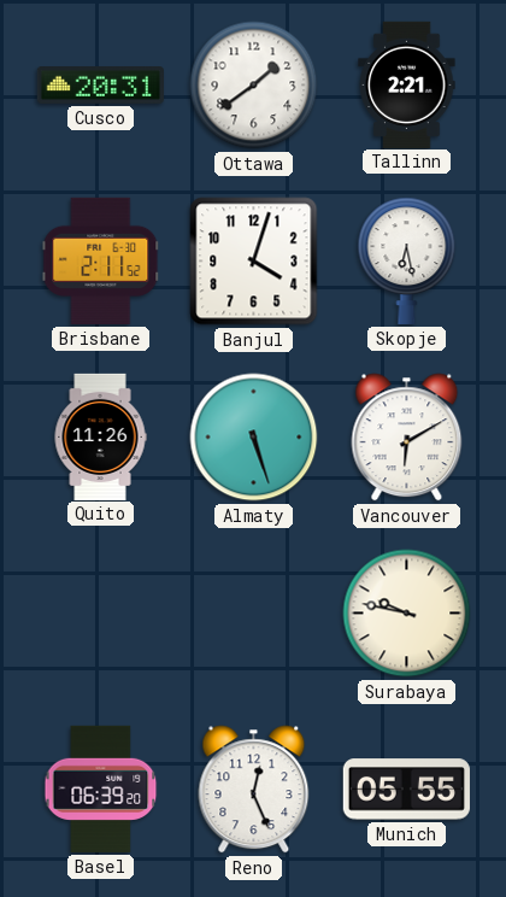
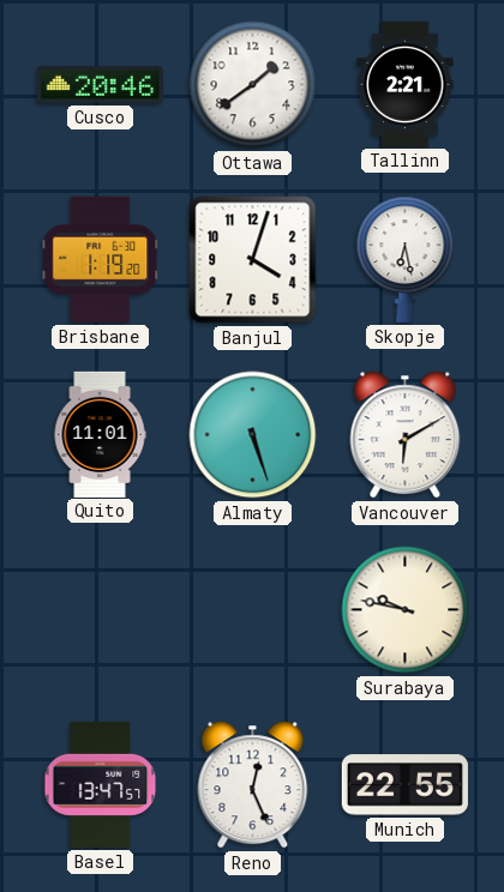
Cusco: 20:31 -> 20:46 (100, 85)
Brisbane: 2:11 -> 1:19 (101, 259)
Quito: 11:26 -> 11:01 (100, 434)
Basel: 06:39 -> 13:47 (101, 784)
Munich: 05:55 -> 22:55 (404, 785)
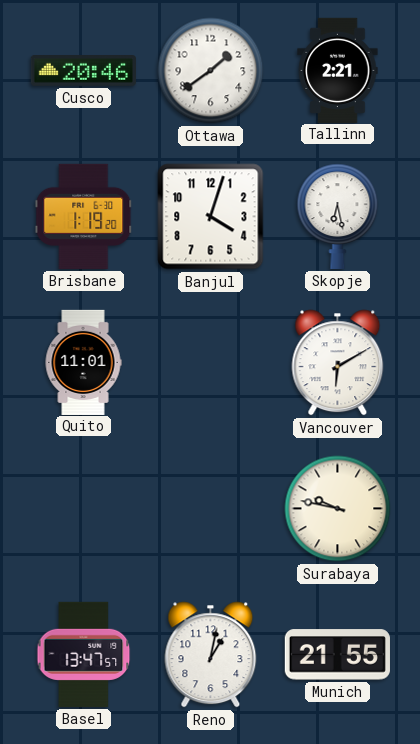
Almaty: 5:27 -> none (253, 435)
Reno: 12:26 -> 1:02 (211, 655)
Munich: 22:55 -> 21:55 (337, 655)
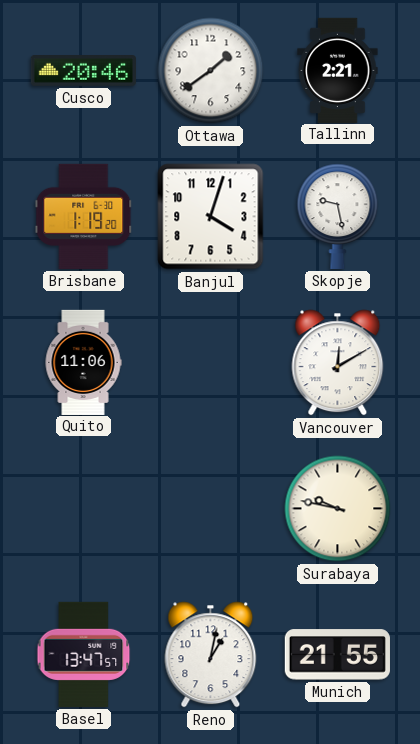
Skopje: 6:28 -> 9:28 (338, 216)
Quito: 11:01 -> 11:06 (83, 362)
Vancouver: 6:10 -> 12:10 (338, 363)
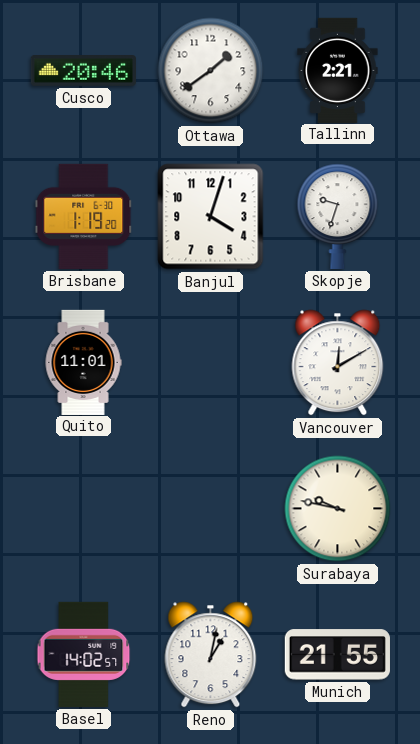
Skopje: 9:28 -> 9:33 (338, 216)
Quito: 11:06 -> 11:01 (83, 362)
Basel: 13:47 -> 14:02 (84, 654)
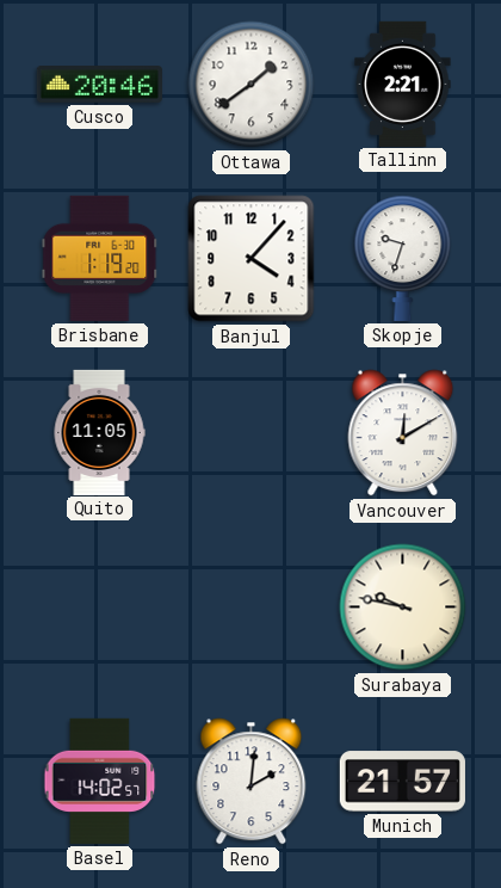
Banjul: 4:03 -> 4:07 (252, 259)
Quito: 11:01 -> 11:05 (99, 432)
Reno: 1:02 -> 2:01 (252, 782)
Munich: 21:55 -> 21:57 (402, 782)
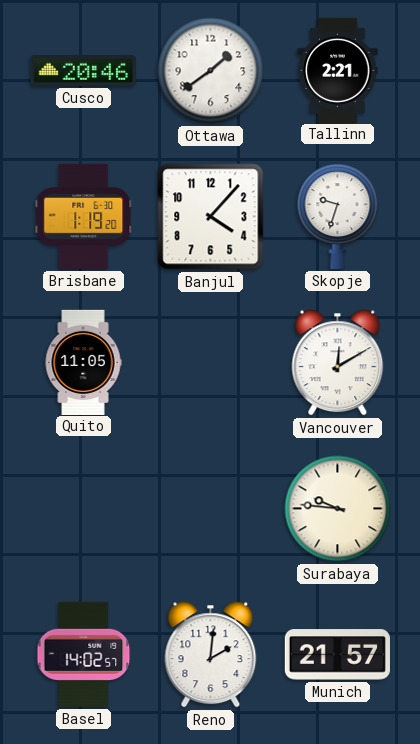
Surabaya: 9:47 -> 9:46 (338, 509)
